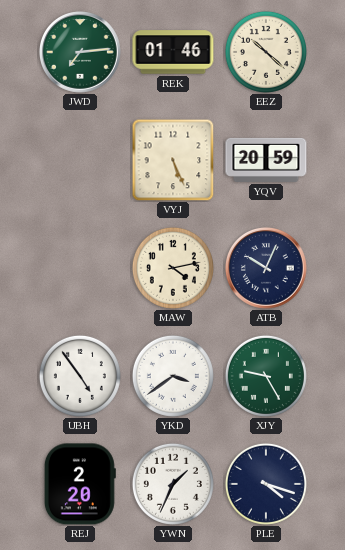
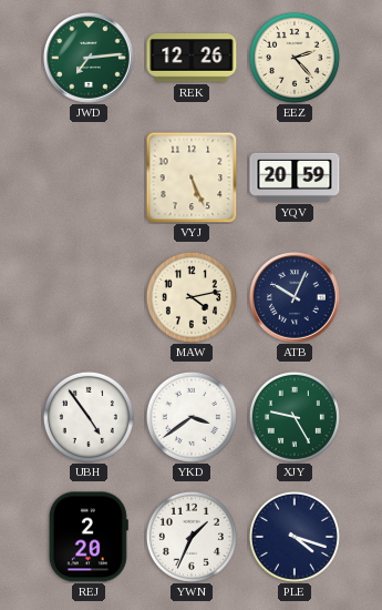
REK: 01:46 -> 12:26 (192, 58)
EEZ: 10:22 -> 2:23 (295, 58)
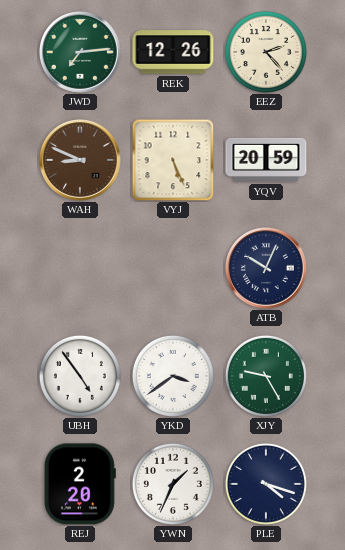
WAH: none -> 8:49 (81, 161)
MAW: 4:13 -> none (192, 297)
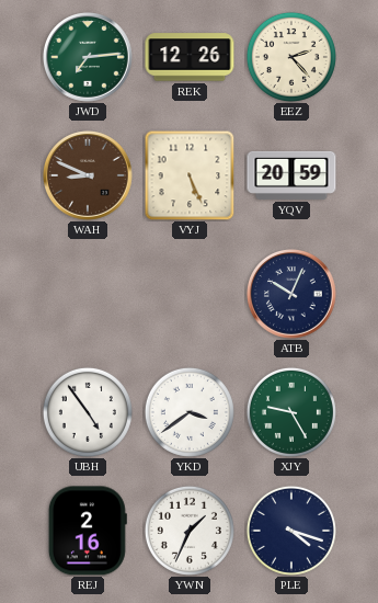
REJ: 2:20 -> 2:16 (88, 531)
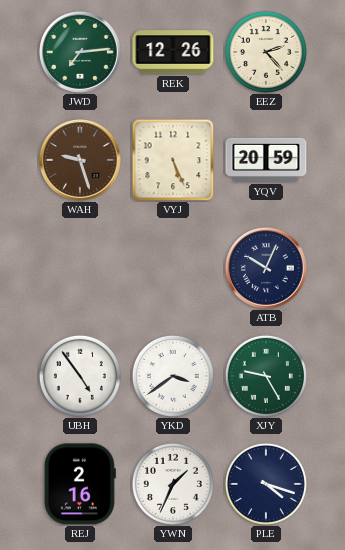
WAH: 8:49 -> 9:27 (81, 161)
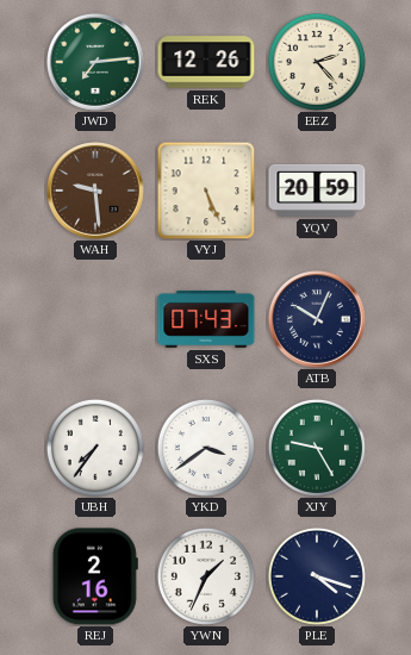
WAH: 9:27 -> 9:29 (96, 192)
SXS: none -> 07:43 (206, 319)
UBH: 4:54 -> 7:36 (95, 448)
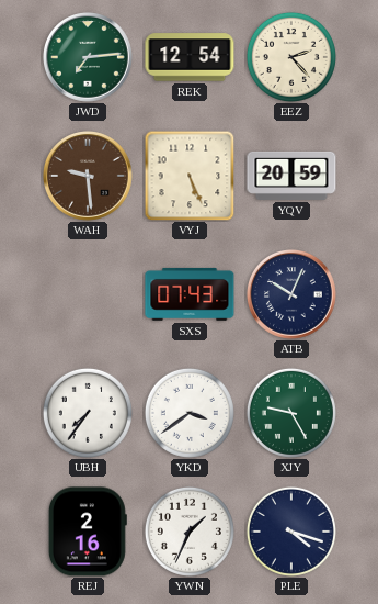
REK: 12:26 -> 12:54 (190, 57)
